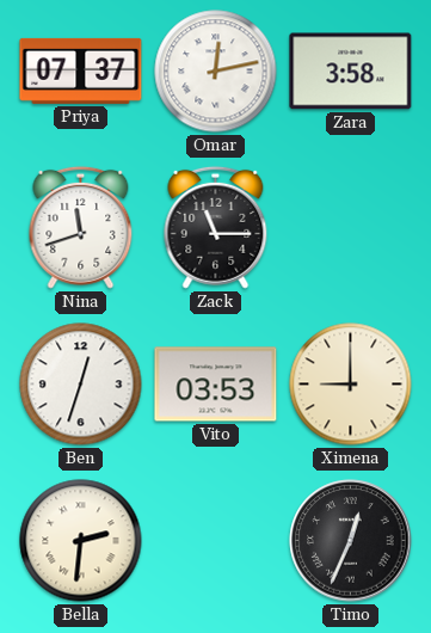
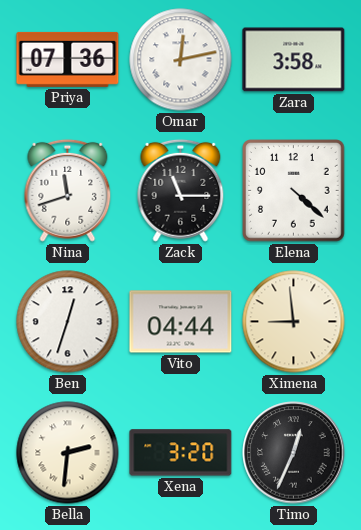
Priya: 07:37 -> 07:36 (68, 59)
Elena: none -> 4:22 (294, 191)
Vito: 03:53 -> 04:44 (181, 322)
Ximena: 9:00 -> 8:59 (294, 322)
Xena: none -> 3:20 (181, 453)
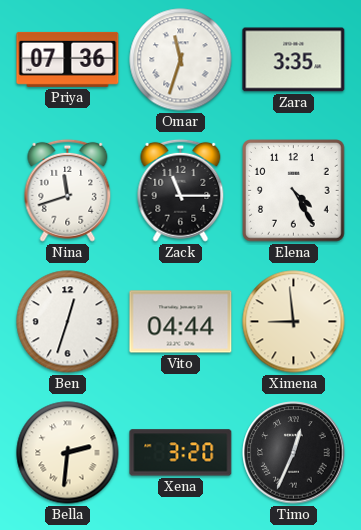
Omar: 12:13 -> 11:33 (181, 60)
Zara: 3:58 -> 3:35 (294, 60)
Elena: 4:22 -> 4:25 (294, 191)
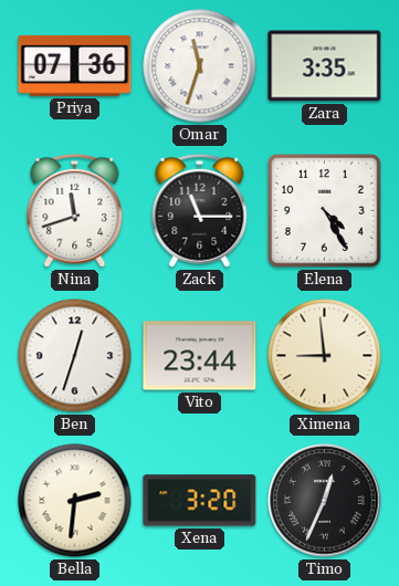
Vito: 04:44 -> 23:44 (200, 356)
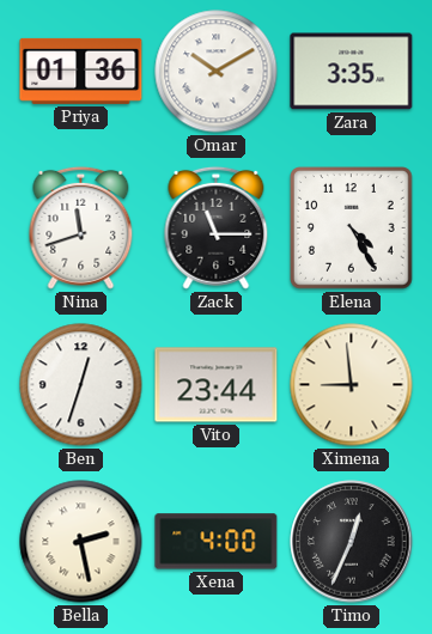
Priya: 07:36 -> 01:36 (81, 71)
Omar: 11:33 -> 10:10 (217, 72)
Bella: 2:31 -> 2:28 (81, 542)
Xena: 3:20 -> 4:00 (217, 542)
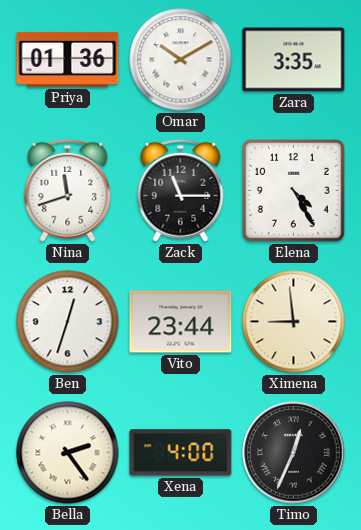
Bella: 2:28 -> 2:24 (68, 453)
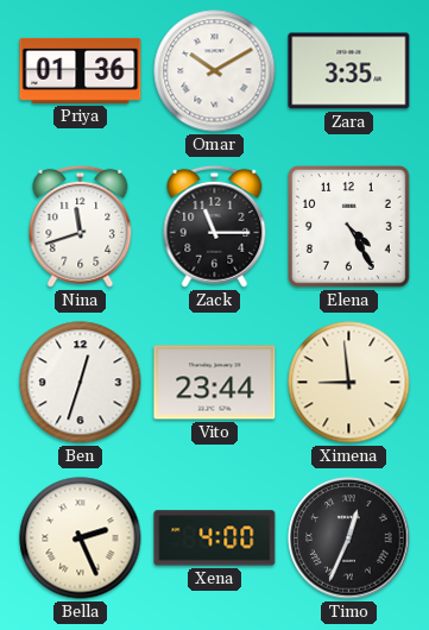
Bella: 2:24 -> 2:26 (81, 538)
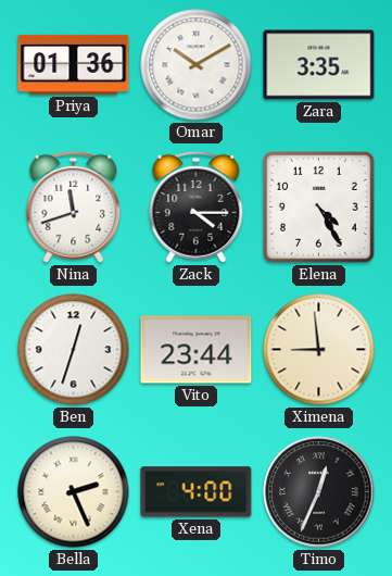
Zack: 11:15 -> 4:15 (197, 206)
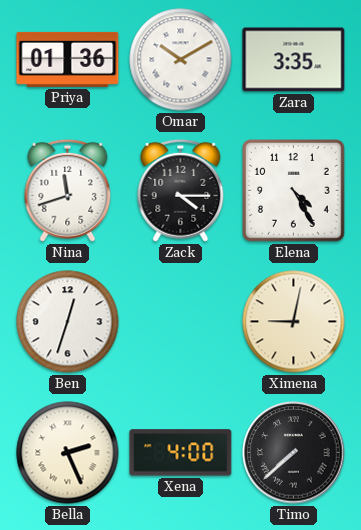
Vito: 23:44 -> none (197, 350)
Ximena: 8:59 -> 9:02 (294, 322)
Timo: 12:34 -> 7:38 (294, 453)
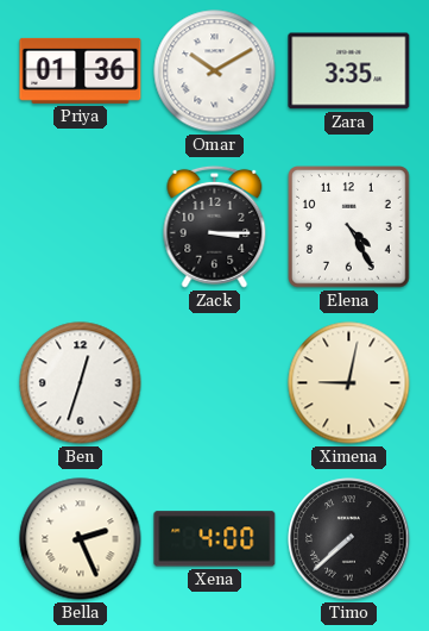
Nina: 11:42 -> none (68, 190)
Zack: 4:15 -> 3:15 (215, 226)
